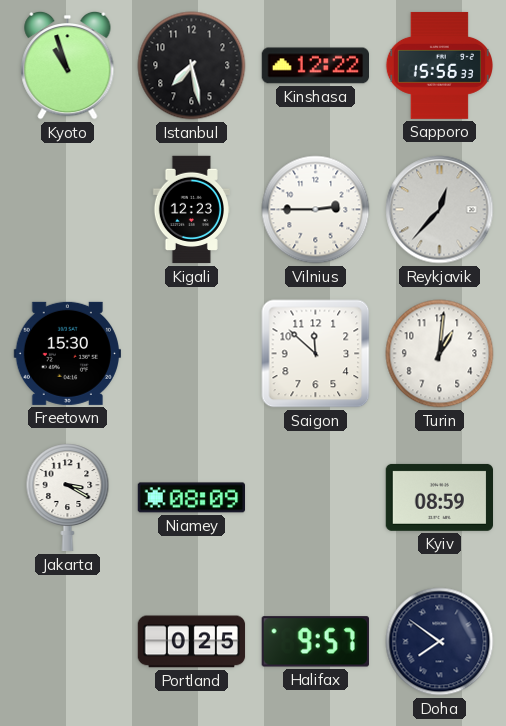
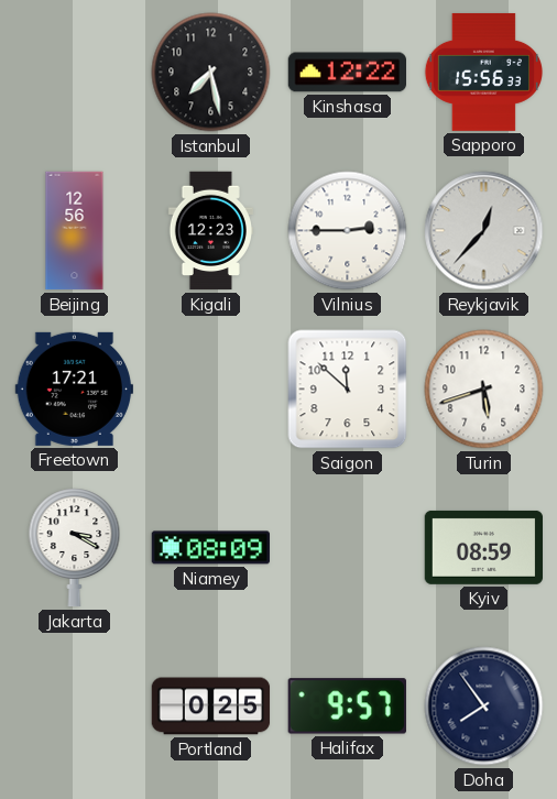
Kyoto: 10:57 -> none (68, 65)
Beijing: none -> 12:56 (75, 231)
Freetown: 15:30 -> 17:21 (74, 388)
Turin: 1:01 -> 5:42 (484, 390)
Doha: 7:51 -> 7:54 (484, 707)
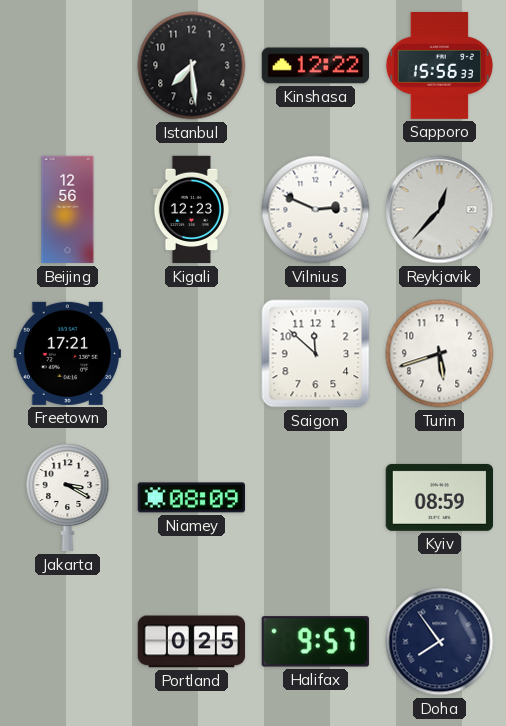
Istanbul: 7:28 -> 7:29 (192, 66)
Vilnius: 2:45 -> 2:49 (316, 210)
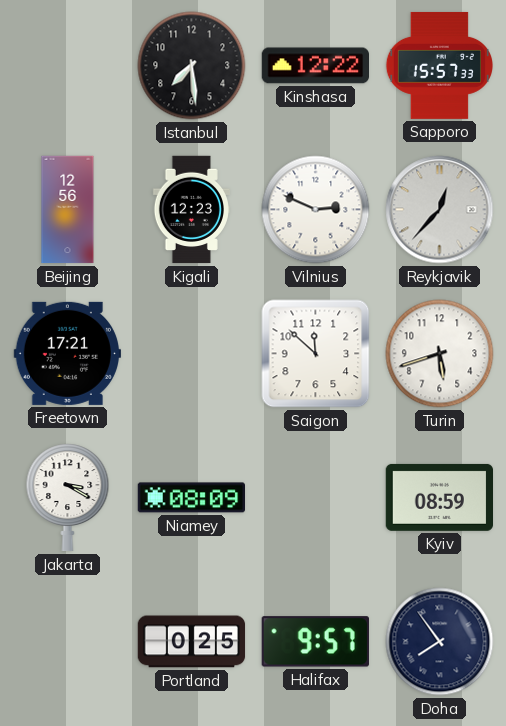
Sapporo: 15:56 -> 15:57 (439, 65)
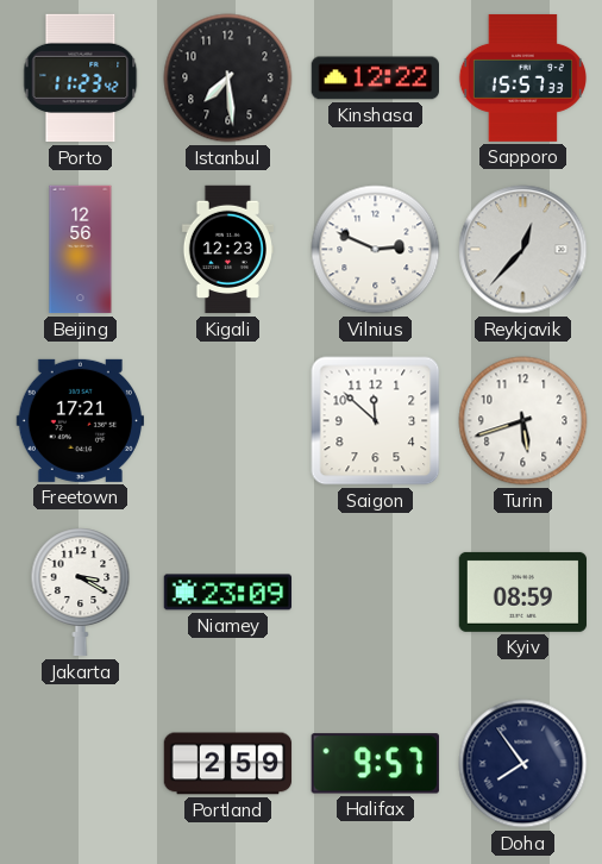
Porto: none -> 11:23 (81, 79)
Niamey: 08:09 -> 23:09 (228, 593)
Portland: 0:25 -> 2:59 (228, 764)
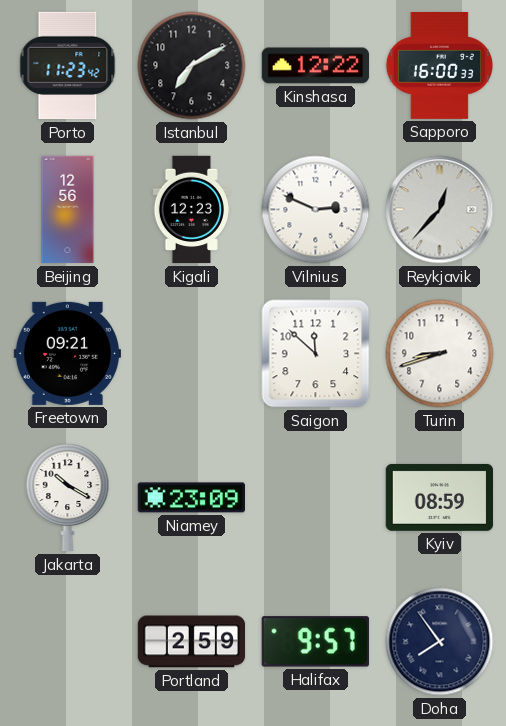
Istanbul: 7:29 -> 7:10 (192, 66)
Sapporo: 15:57 -> 16:00 (439, 65)
Freetown: 17:21 -> 09:21 (67, 353)
Turin: 5:42 -> 8:42 (440, 354)
Jakarta: 3:20 -> 10:20 (68, 498)
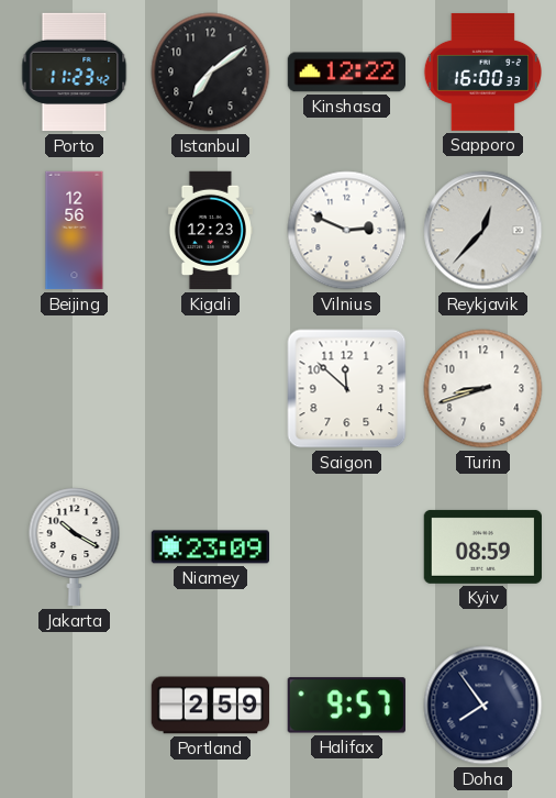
Istanbul: 7:10 -> 7:09 (211, 73)
Freetown: 09:21 -> none (67, 353)
